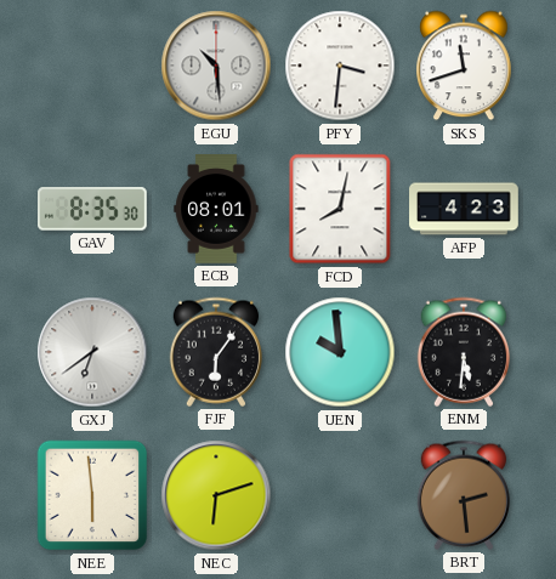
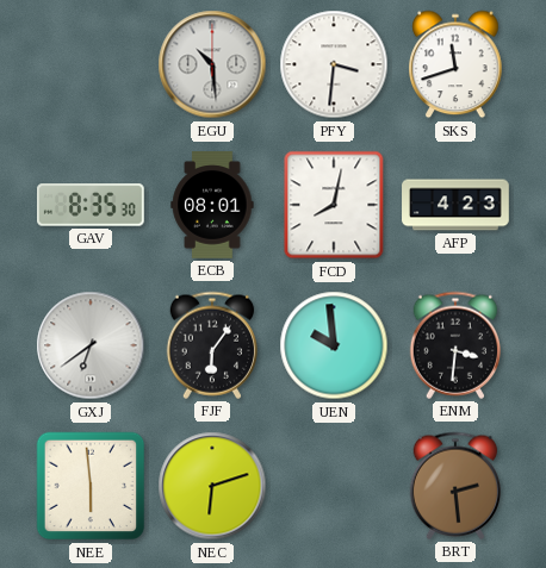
ENM: 5:31 -> 3:31 (454, 345)
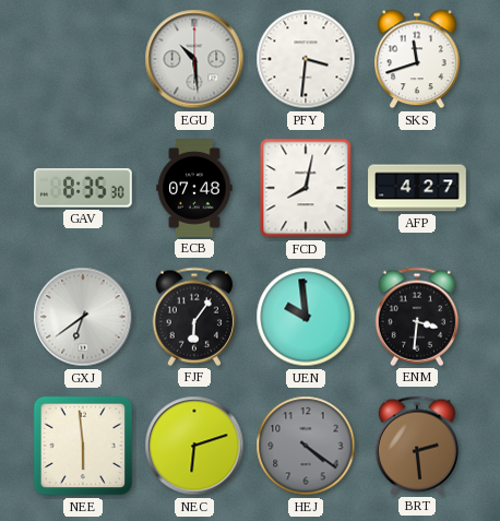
ECB: 08:01 -> 07:48 (194, 188)
AFP: 4:23 -> 4:27 (417, 188)
HEJ: none -> 4:21 (306, 446)
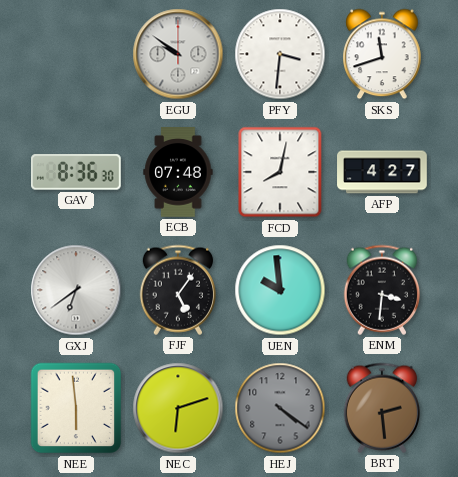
EGU: 10:29 -> 9:51 (178, 54)
GAV: 8:35 -> 8:36 (77, 172)
FJF: 6:06 -> 5:06 (177, 290)
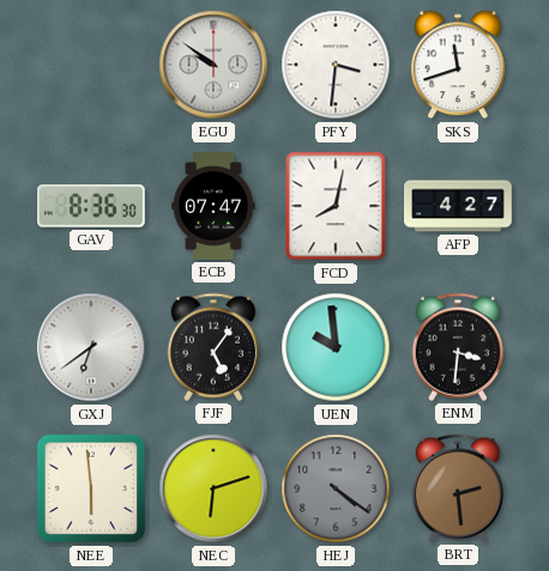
ECB: 07:48 -> 07:47 (213, 206)
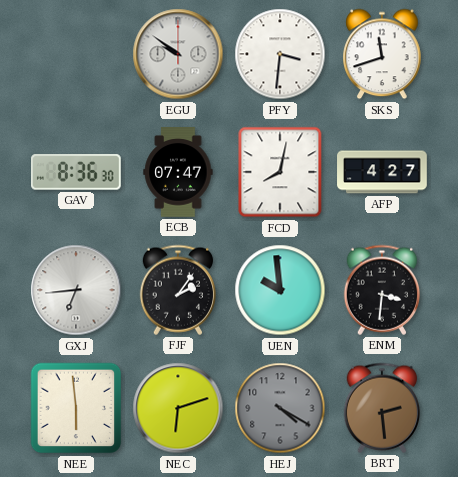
GXJ: 6:39 -> 6:44 (76, 290)
FJF: 5:06 -> 2:06 (177, 290)
HEJ: 4:21 -> 4:20 (280, 408)
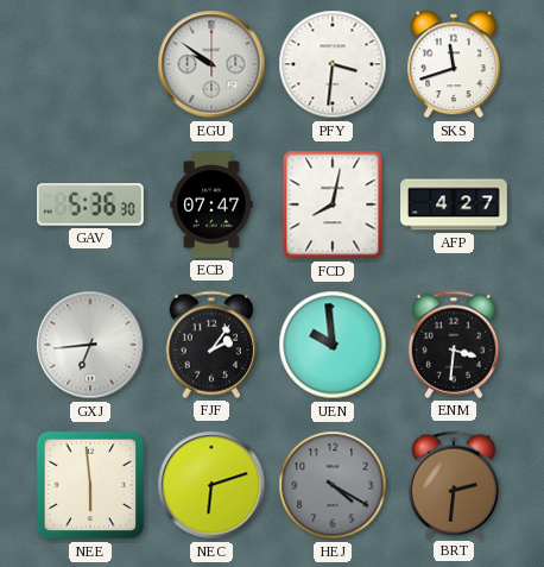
GAV: 8:36 -> 5:36 (91, 204)
BRT: 2:29 -> 2:31 (453, 485)
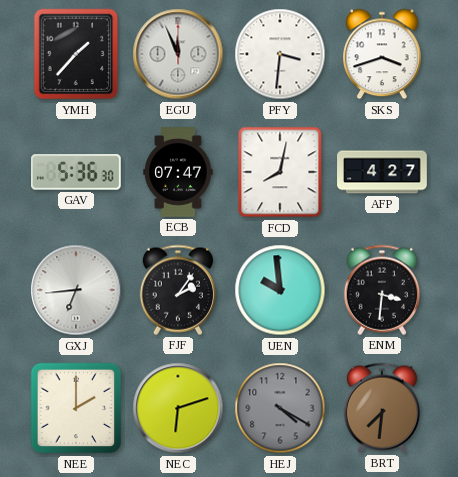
YMH: none -> 1:37 (76, 54)
EGU: 9:51 -> 11:56 (178, 54)
SKS: 11:42 -> 3:42 (382, 54)
NEE: 5:59 -> 2:00 (76, 408)
BRT: 2:31 -> 7:31 (381, 408)
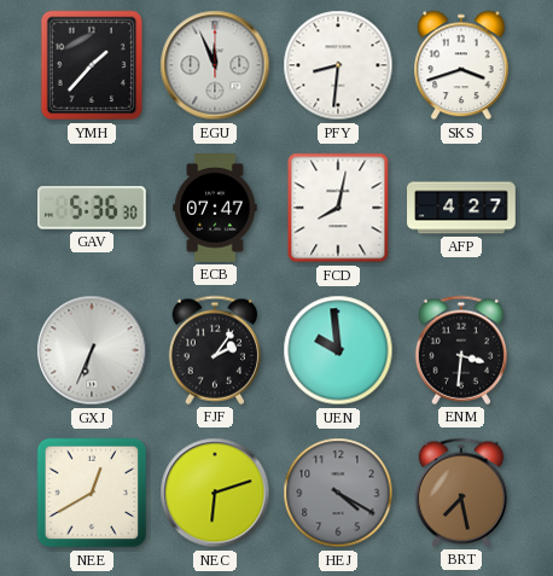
PFY: 3:31 -> 8:31 (338, 65)
GXJ: 6:44 -> 6:34 (92, 350)
NEE: 2:00 -> 12:40 (92, 493)
BRT: 7:31 -> 7:28 (460, 493)
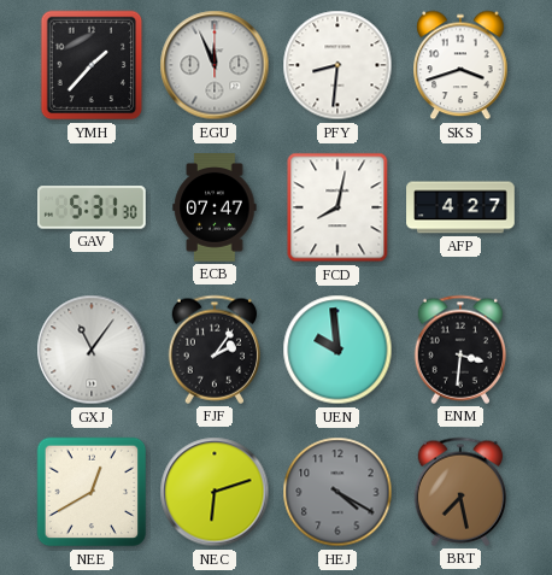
GAV: 5:36 -> 5:31 (93, 207)
GXJ: 6:34 -> 11:06 (92, 350)
